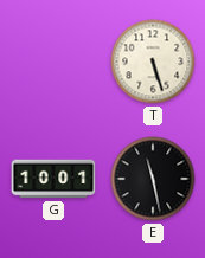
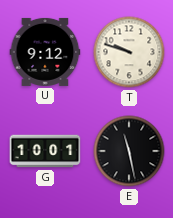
U: none -> 9:12 (45, 52)
T: 5:27 -> 9:48 (129, 52)
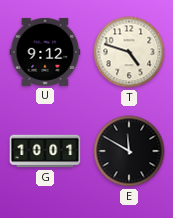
T: 9:48 -> 4:48 (129, 52)
E: 11:28 -> 11:50 (129, 151)
